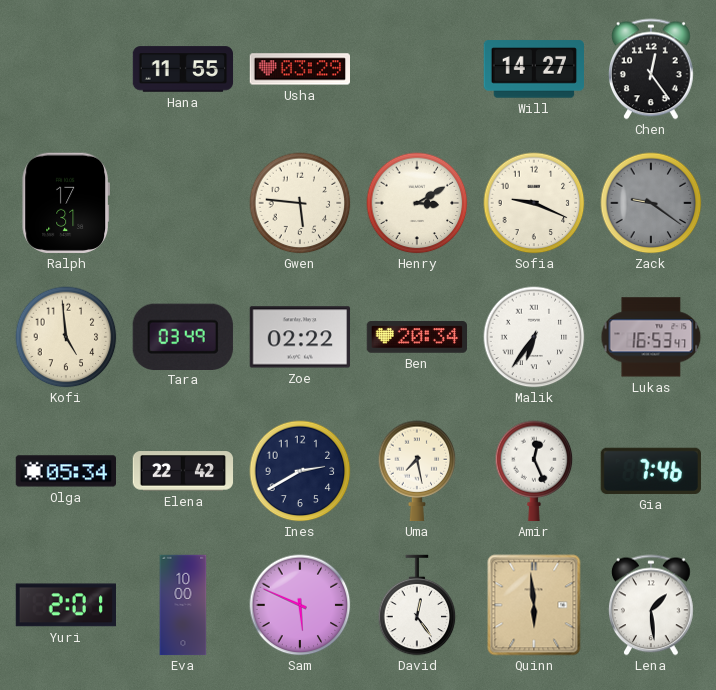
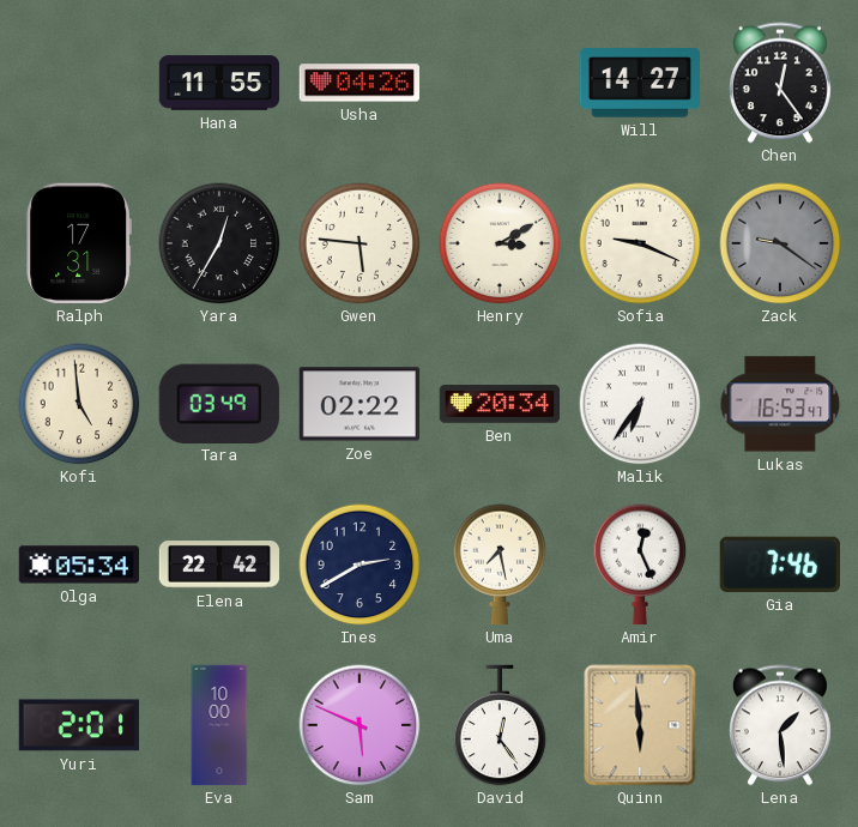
Usha: 03:29 -> 04:26 (359, 83)
Yara: none -> 12:35 (219, 243)
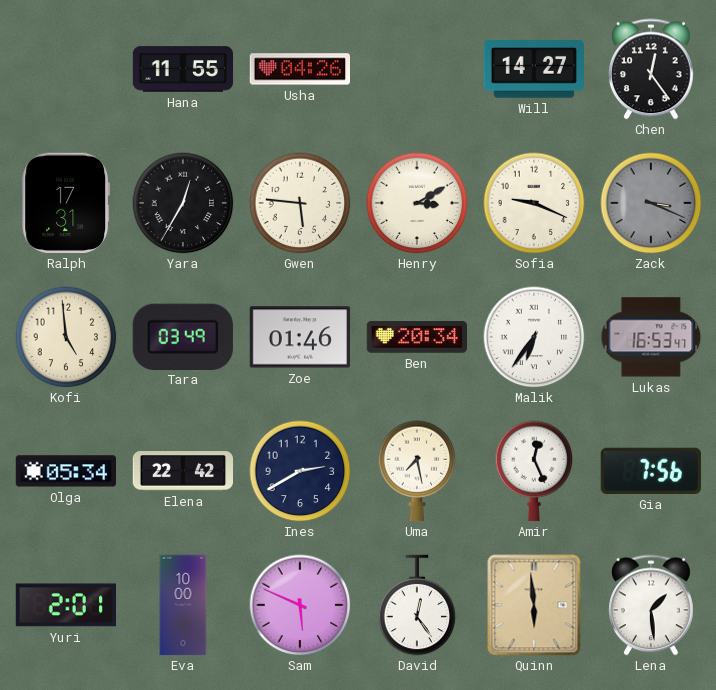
Zack: 9:21 -> 3:19 (651, 203)
Zoe: 02:22 -> 01:46 (299, 337)
Gia: 7:46 -> 7:56 (651, 471)
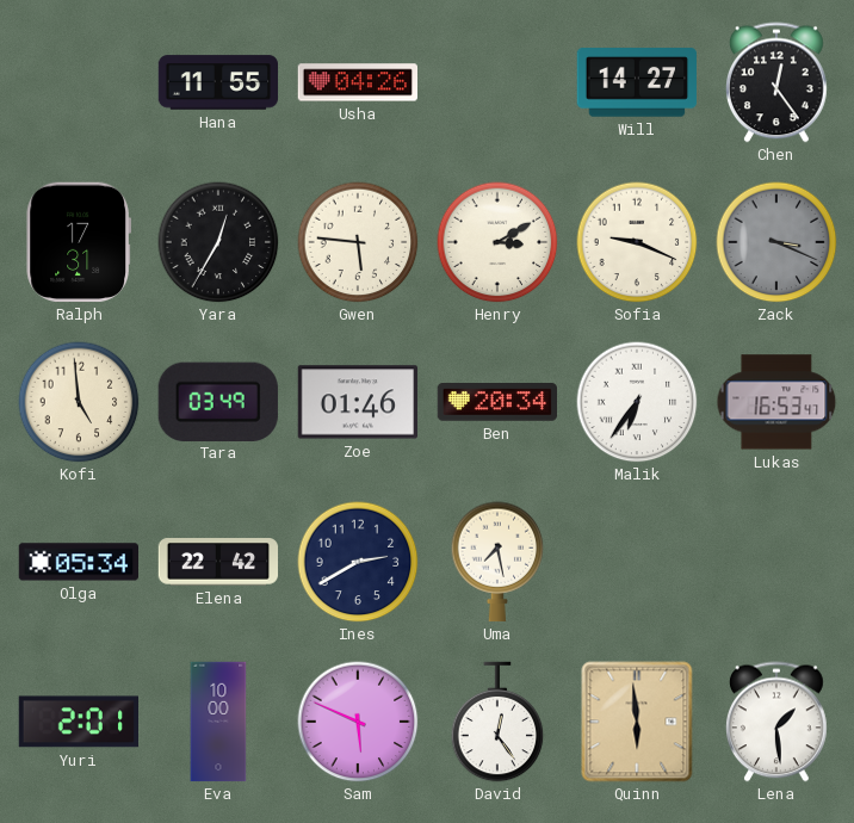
Amir: 12:26 -> none (534, 471)
Gia: 7:56 -> none (651, 471)
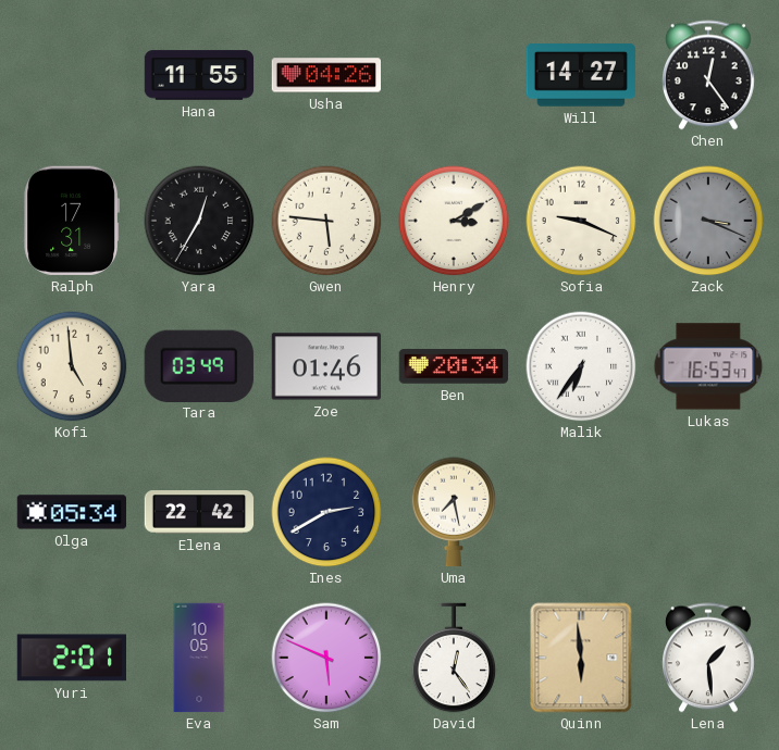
Eva: 10:00 -> 10:05 (199, 658)
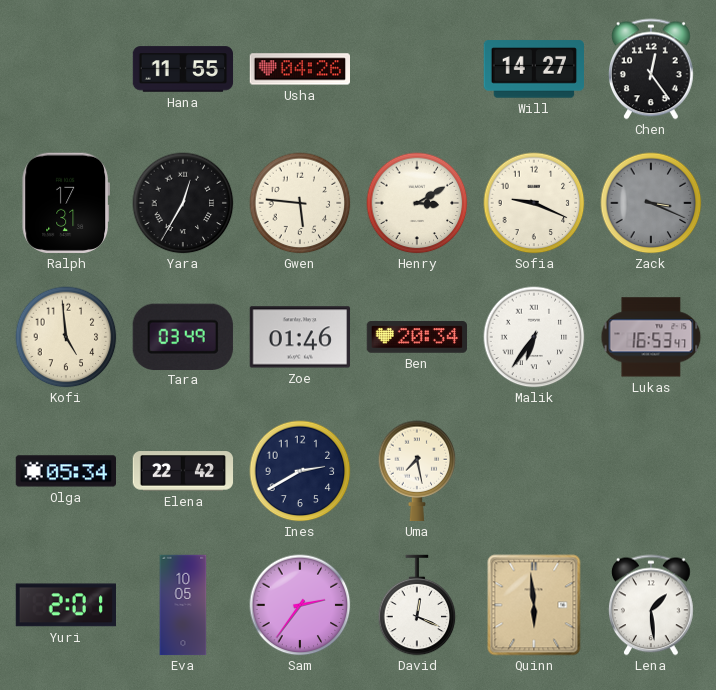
Sam: 5:49 -> 2:36 (300, 605)
David: 12:24 -> 12:19 (417, 605)
